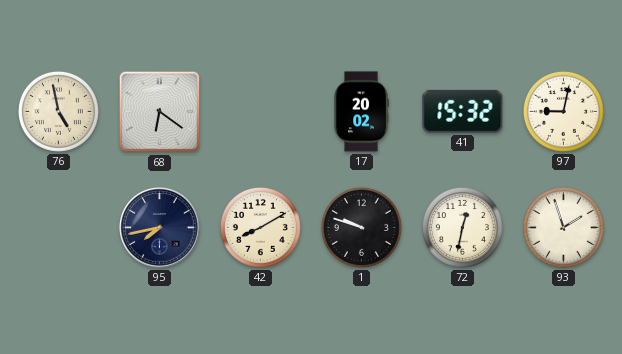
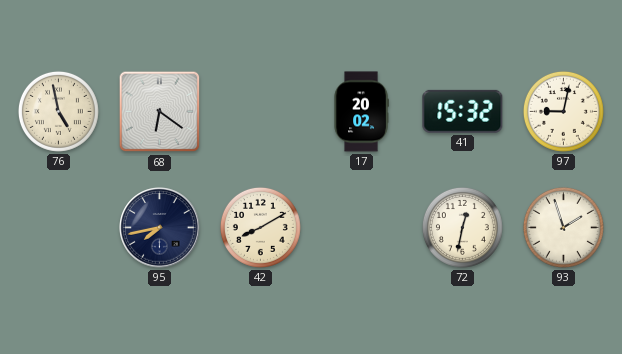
1: 9:48 -> none (361, 227)
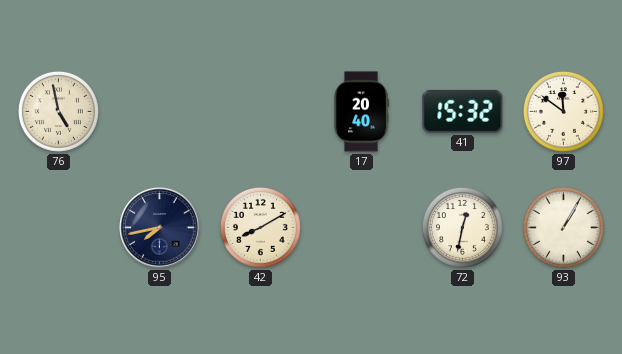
68: 6:21 -> none (160, 112)
17: 20:02 -> 20:40 (361, 112)
97: 9:02 -> 11:51 (563, 111)
93: 1:57 -> 1:05 (563, 227)
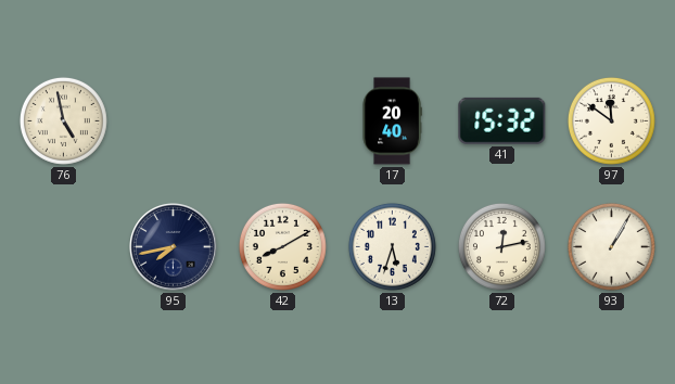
13: none -> 5:33 (392, 246)
72: 12:32 -> 12:13 (501, 246)
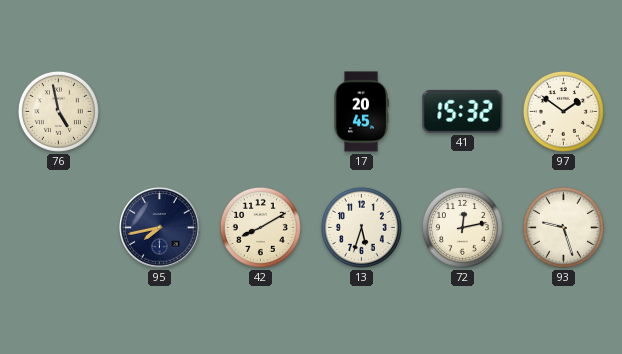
17: 20:40 -> 20:45 (361, 112)
97: 11:51 -> 1:51 (563, 111)
93: 1:05 -> 9:27 (563, 227)
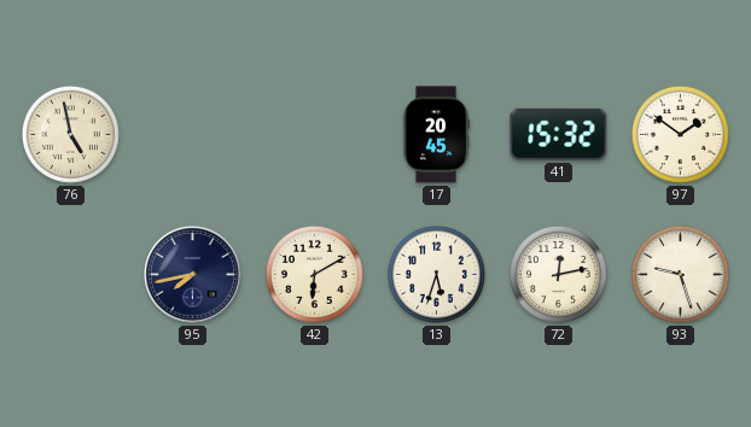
42: 8:10 -> 6:10 (314, 274)
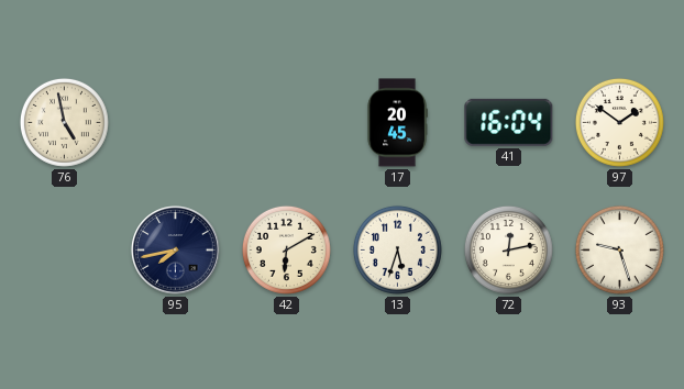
41: 15:32 -> 16:04 (509, 122)
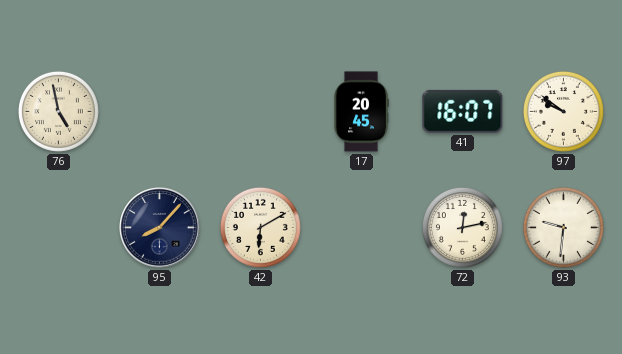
41: 16:04 -> 16:07 (463, 111)
97: 1:51 -> 9:51 (563, 111)
95: 7:43 -> 8:07 (160, 228)
13: 5:33 -> none (397, 249)
93: 9:27 -> 9:31 (563, 227)
